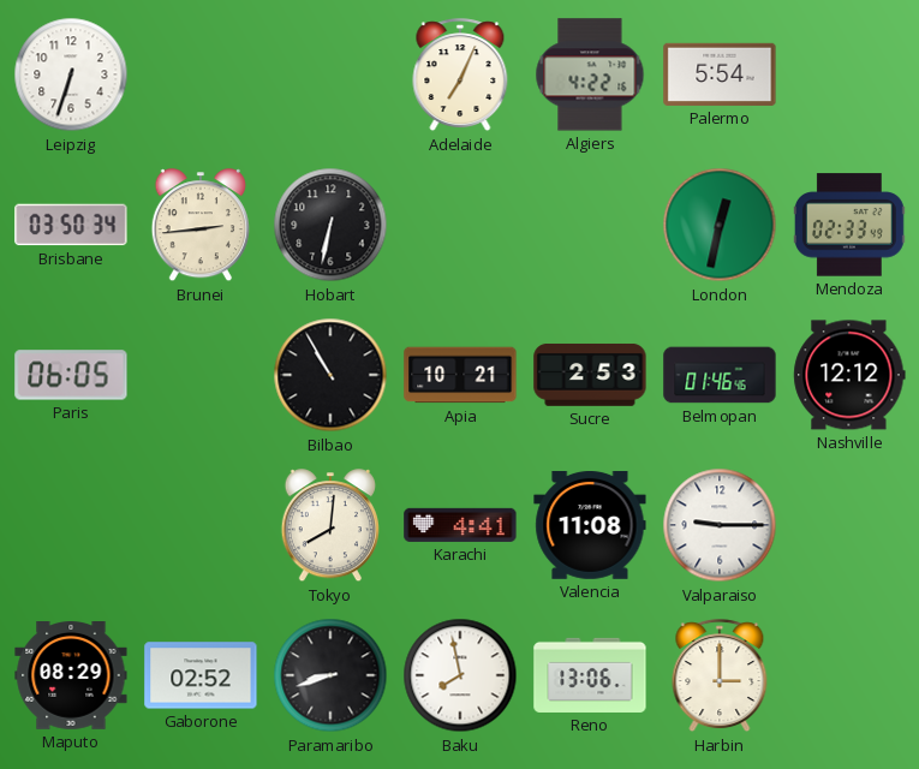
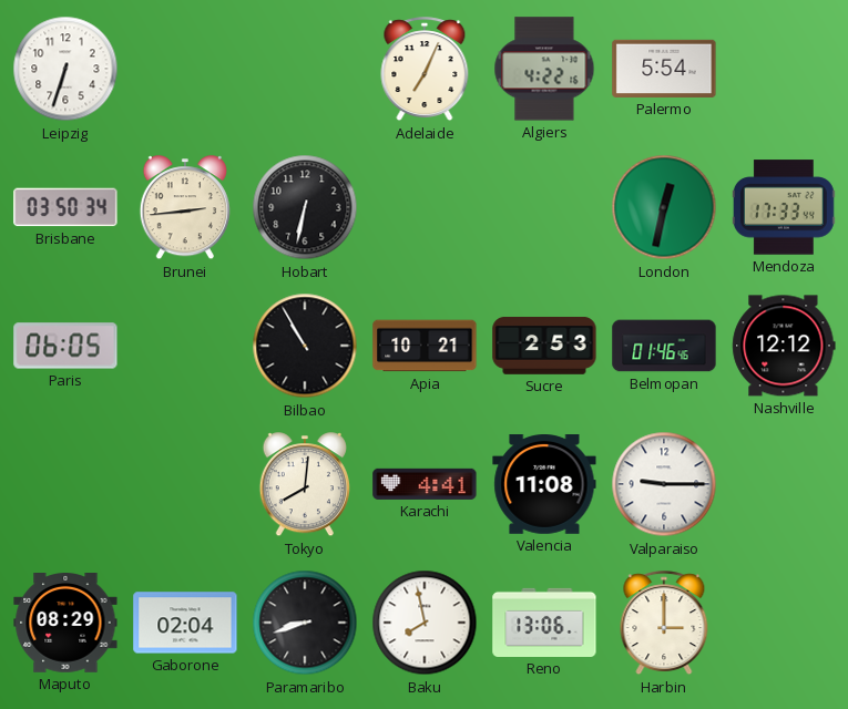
Mendoza: 02:33 -> 17:33 (785, 207)
Gaborone: 02:52 -> 02:04 (185, 623)
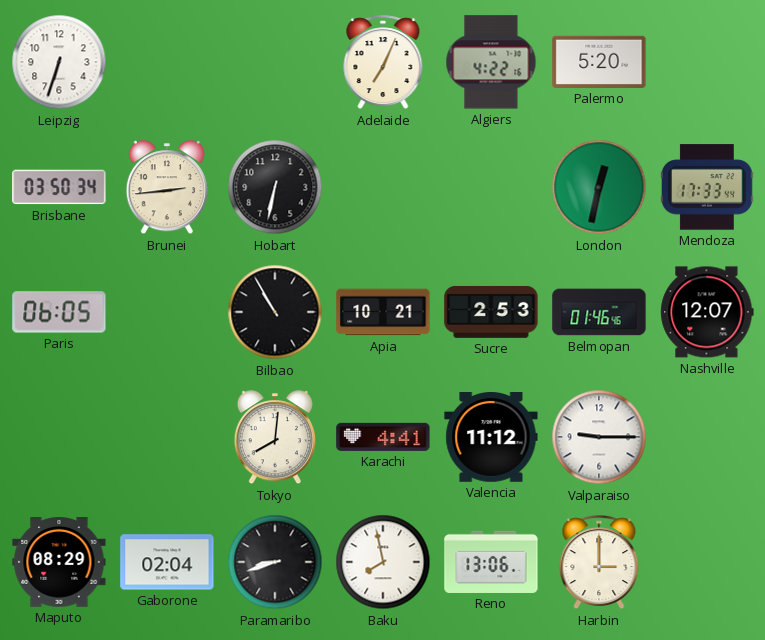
Palermo: 5:54 -> 5:20 (599, 62)
Nashville: 12:12 -> 12:07 (707, 312)
Valencia: 11:08 -> 11:12 (491, 438)
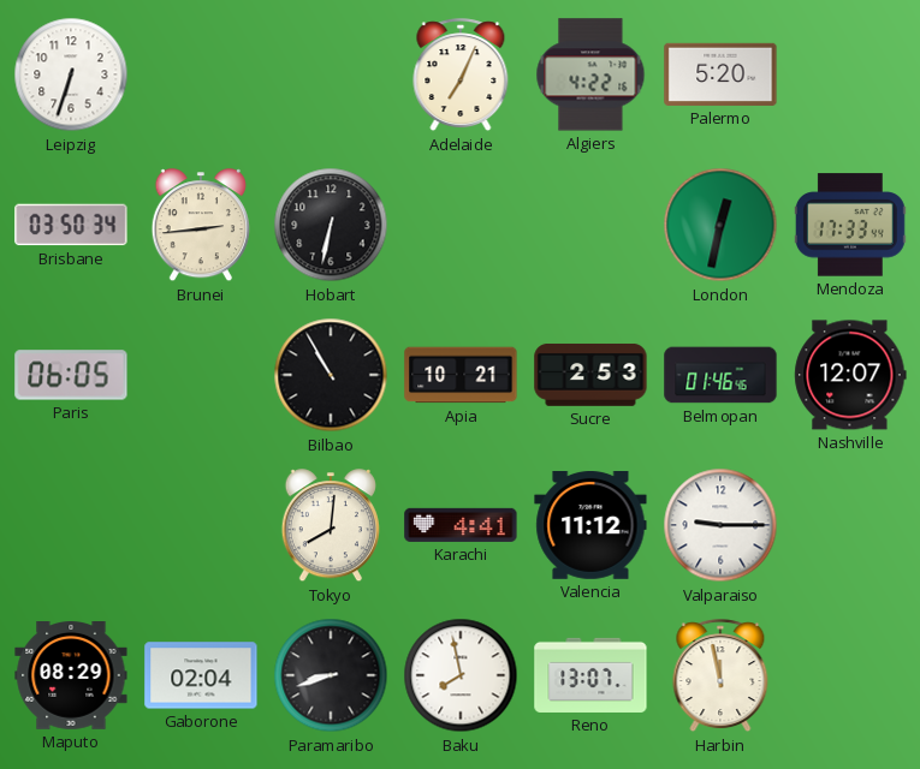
Reno: 13:06 -> 13:07 (590, 675)
Harbin: 3:00 -> 11:58 (720, 676)
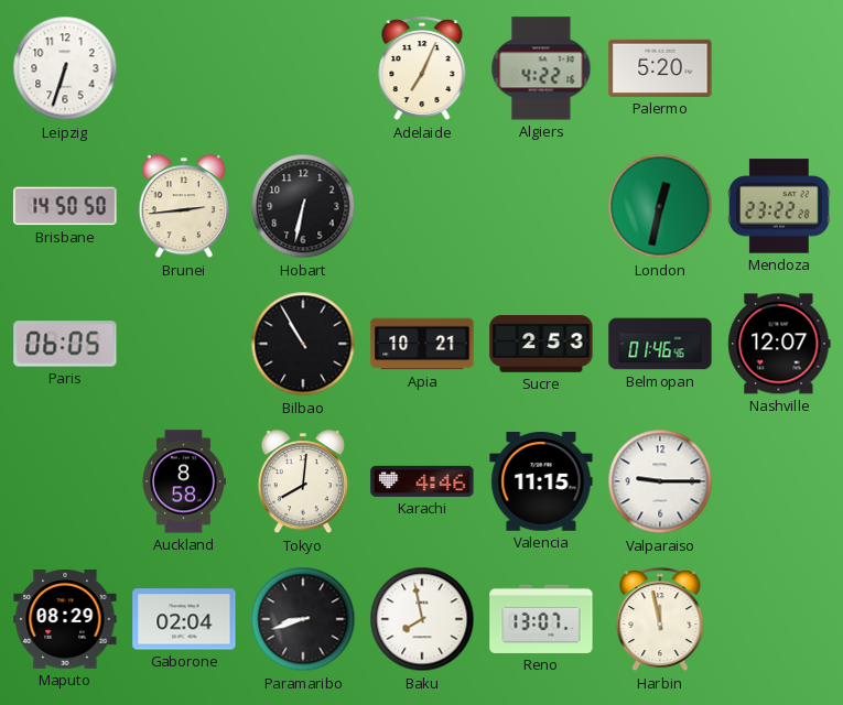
Brisbane: 03:50 -> 14:50 (65, 206)
Mendoza: 17:33 -> 23:22 (780, 206)
Auckland: none -> 8:58 (184, 481)
Karachi: 4:41 -> 4:46 (422, 481)
Valencia: 11:12 -> 11:15 (541, 482)
